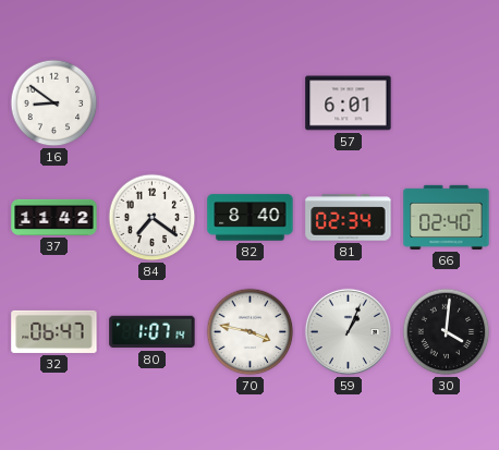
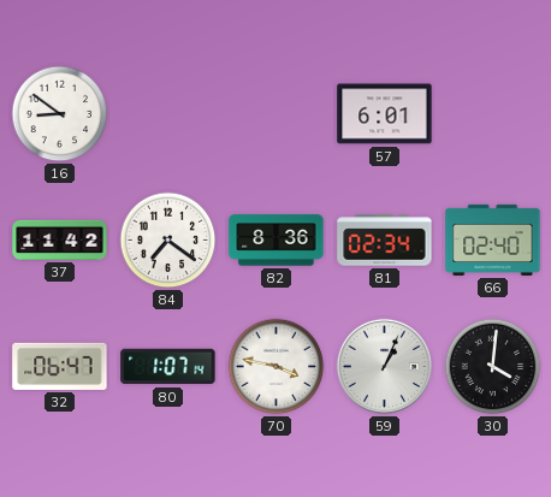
82: 8:40 -> 8:36 (277, 241)
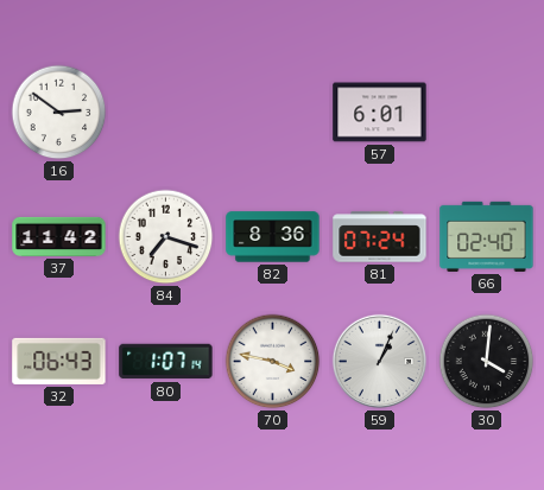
16: 8:51 -> 2:51 (59, 113)
84: 7:21 -> 7:18 (166, 237)
81: 02:34 -> 07:24 (380, 237)
32: 06:47 -> 06:43 (59, 361)
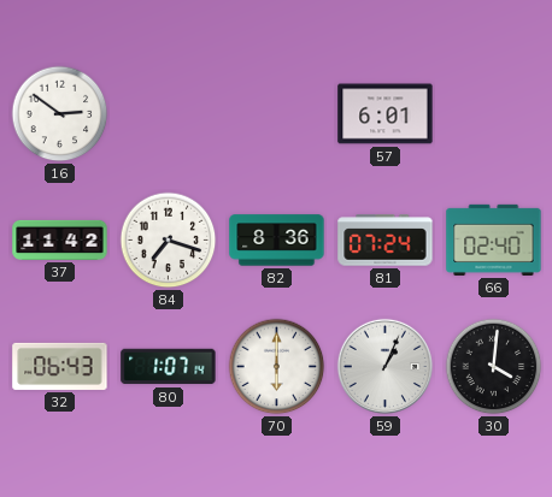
70: 3:47 -> 6:00 (277, 367)
